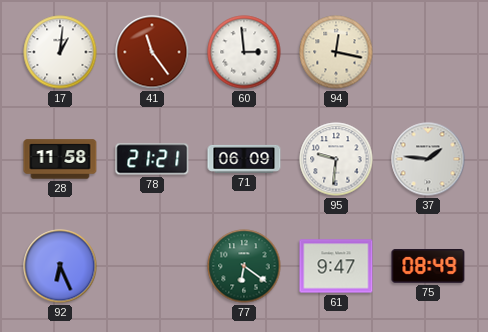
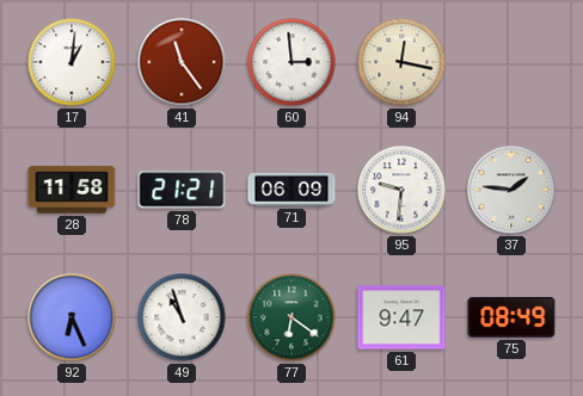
49: none -> 10:57 (182, 317)
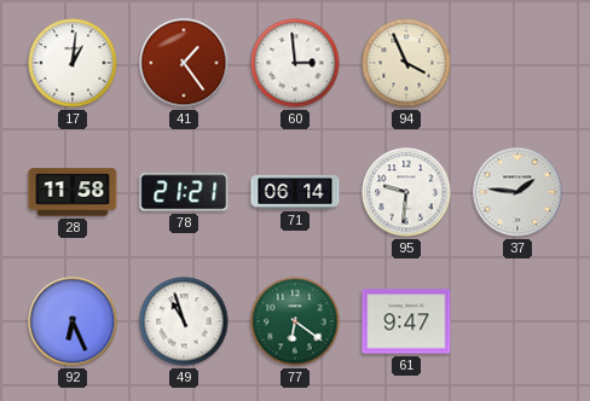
41: 11:24 -> 1:24 (184, 63)
94: 12:17 -> 3:56 (406, 63)
71: 06:09 -> 06:14 (295, 192)
75: 08:49 -> none (511, 318)
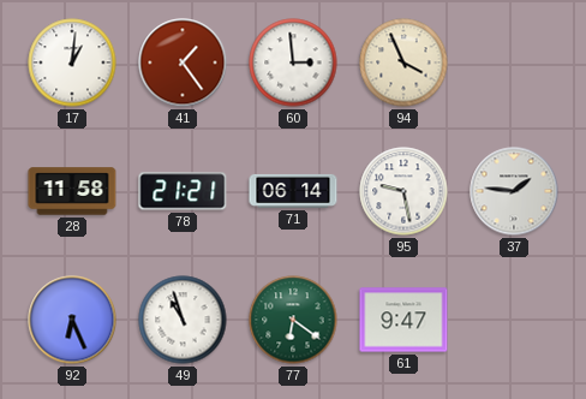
95: 9:31 -> 9:28 (403, 191)
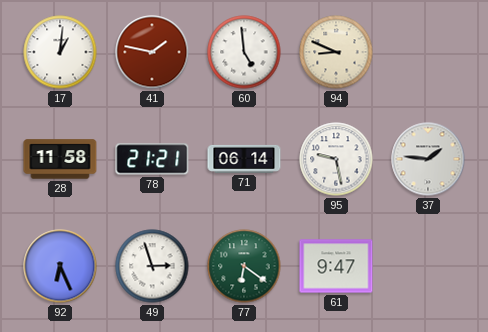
41: 1:24 -> 1:47 (152, 52)
60: 2:59 -> 4:59 (244, 52)
94: 3:56 -> 8:49 (336, 52)
49: 10:57 -> 2:57 (152, 266)
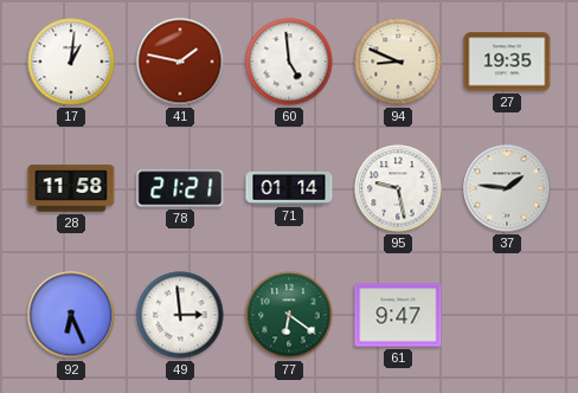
27: none -> 19:35 (507, 62)
71: 06:14 -> 01:14 (289, 188)
49: 2:57 -> 2:59 (180, 315)
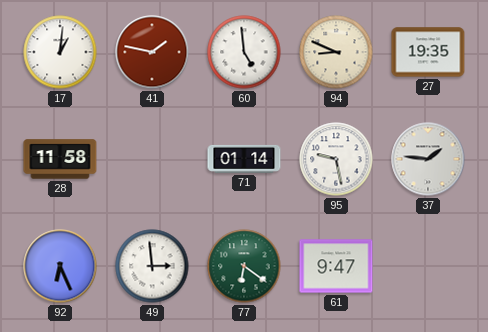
78: 21:21 -> none (180, 188)
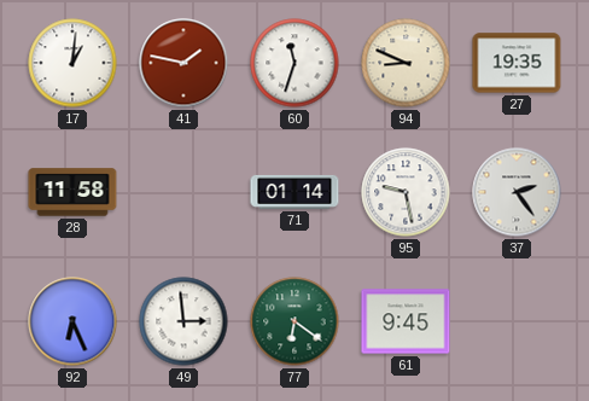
60: 4:59 -> 11:33 (294, 63)
37: 1:46 -> 2:24 (517, 192)
61: 9:47 -> 9:45 (406, 321)
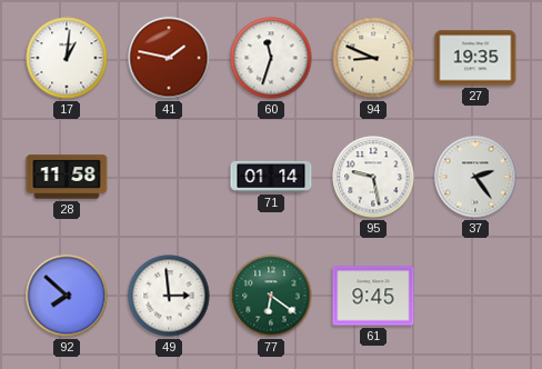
92: 6:26 -> 7:52 (67, 296)
